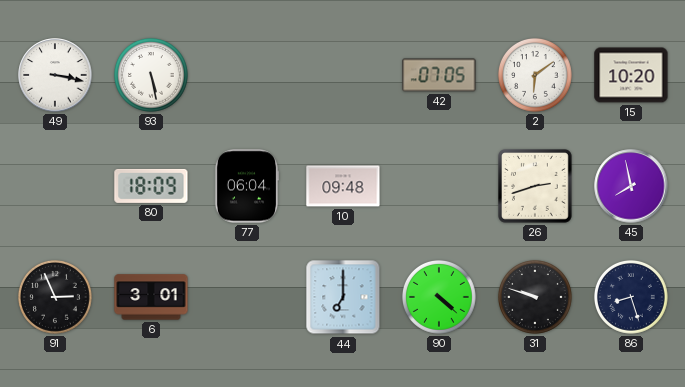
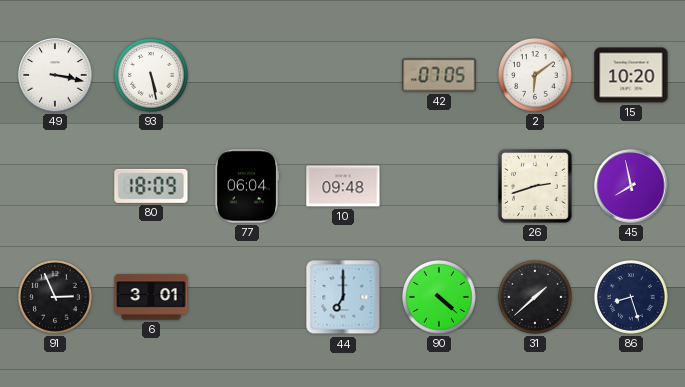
31: 9:48 -> 1:38 (535, 297)
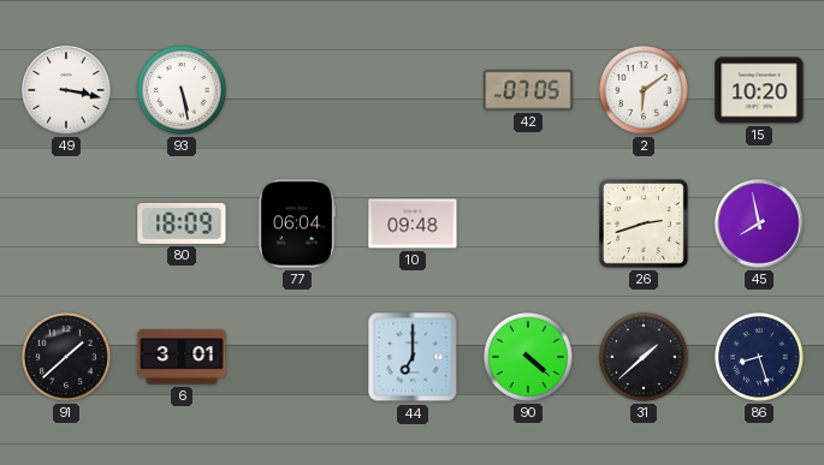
91: 2:56 -> 1:38 (66, 357)
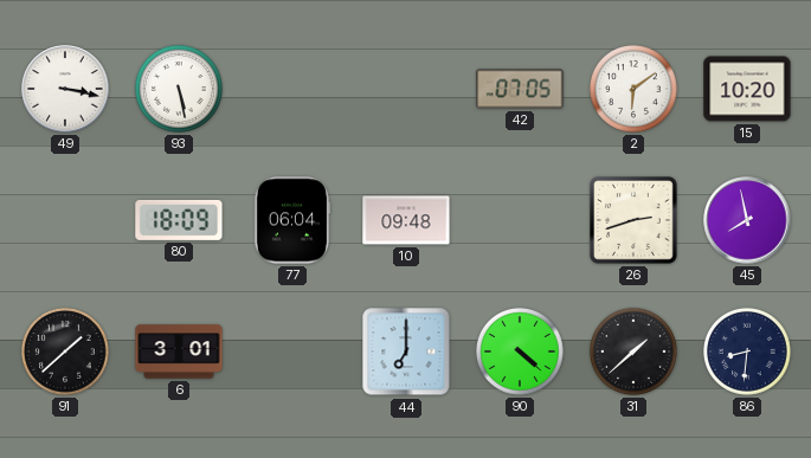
86: 8:27 -> 8:31 (747, 351)
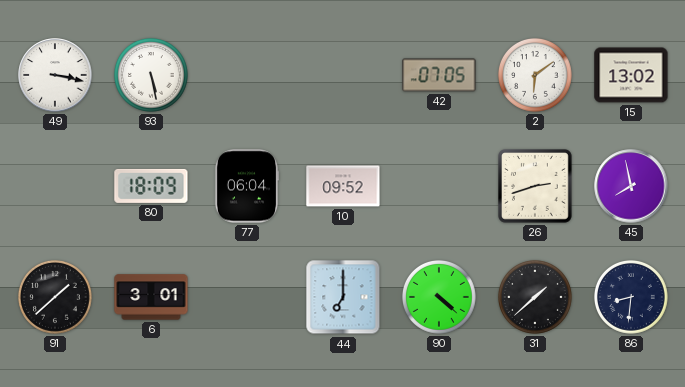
15: 10:20 -> 13:02 (631, 75)
10: 09:48 -> 09:52 (343, 186)
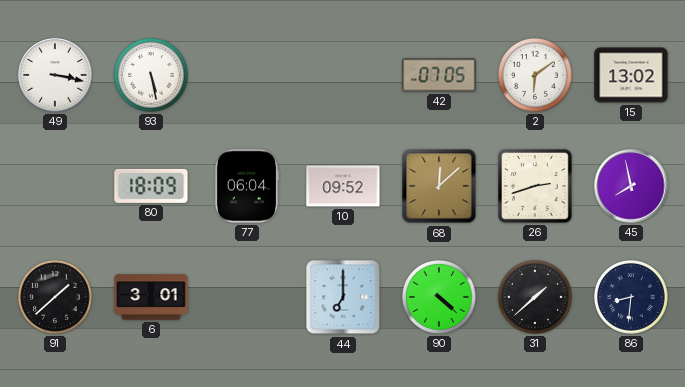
68: none -> 12:08 (439, 186)
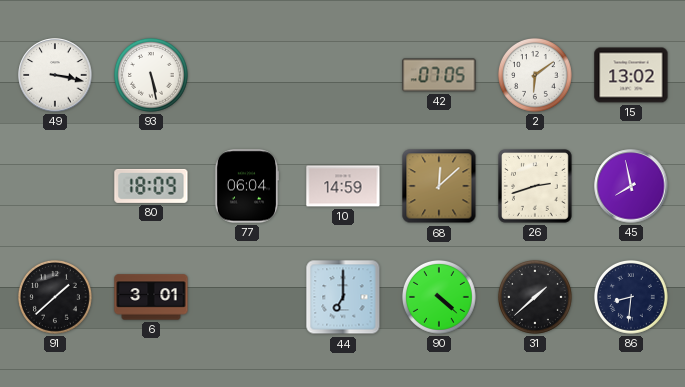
10: 09:52 -> 14:59 (343, 186)
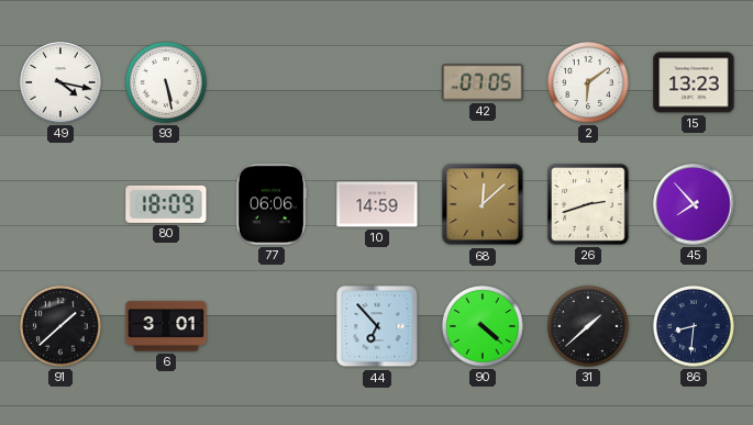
49: 3:17 -> 4:17 (60, 82)
15: 13:02 -> 13:23 (694, 82)
77: 06:04 -> 06:06 (272, 204)
45: 7:58 -> 7:53 (694, 204)
44: 7:00 -> 6:53 (377, 326)
